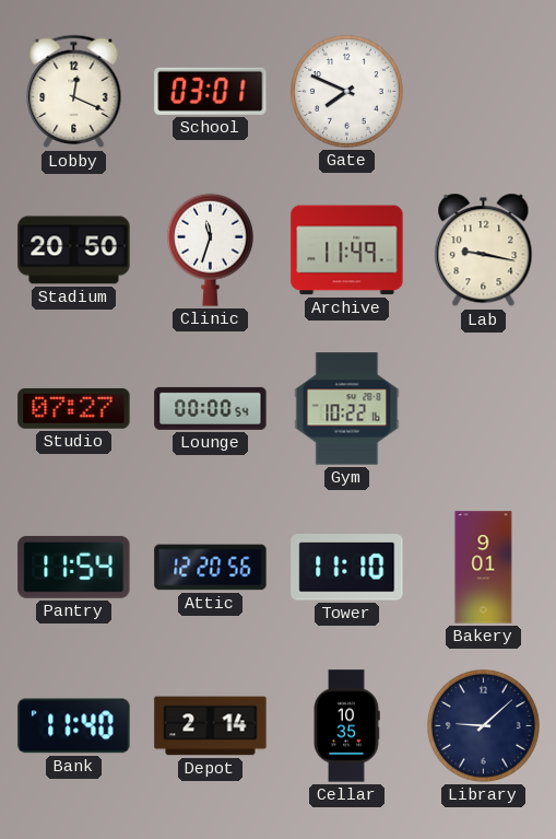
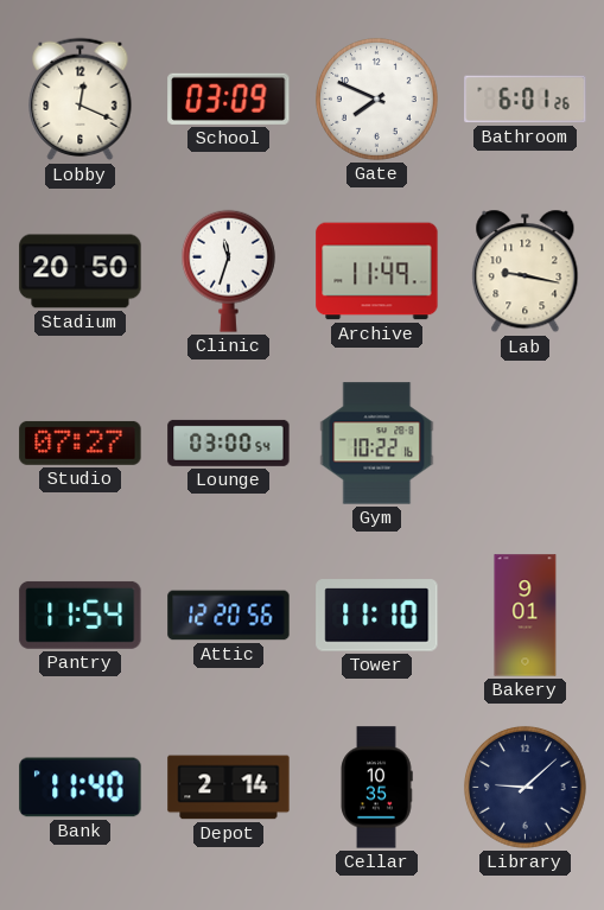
School: 03:01 -> 03:09 (229, 98)
Bathroom: none -> 6:01 (526, 100)
Lounge: 00:00 -> 03:00 (229, 443)
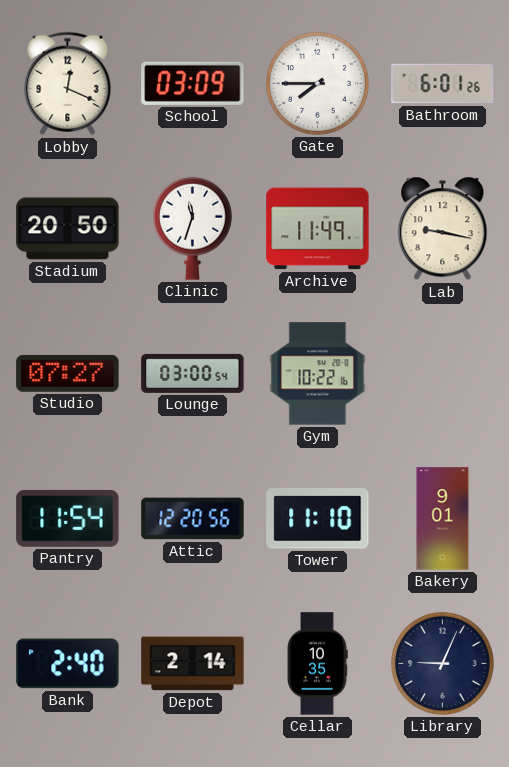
Gate: 7:49 -> 7:45 (317, 83)
Bank: 11:40 -> 2:40 (68, 664)
Library: 9:08 -> 9:04 (442, 663)
